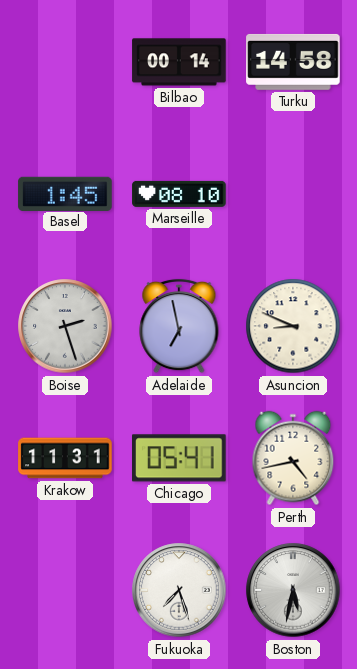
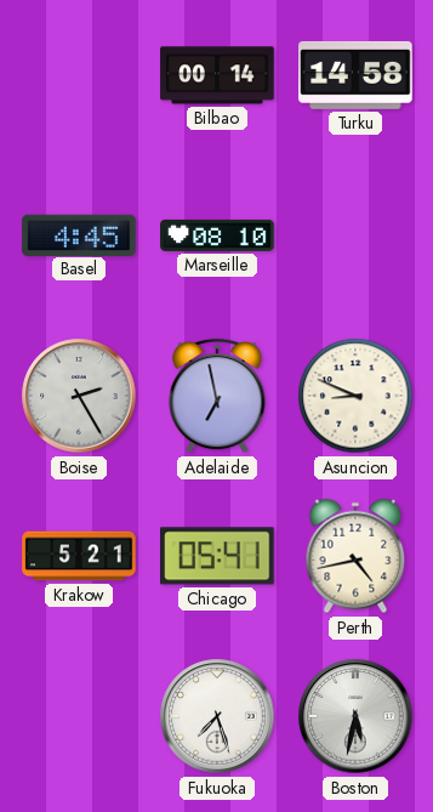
Basel: 1:45 -> 4:45 (79, 234)
Boise: 2:27 -> 2:25 (79, 396)
Krakow: 11:31 -> 5:21 (79, 556)
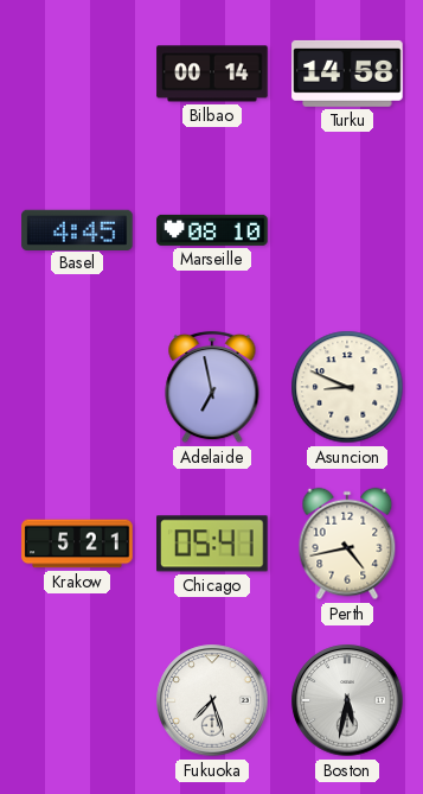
Boise: 2:25 -> none (79, 396)
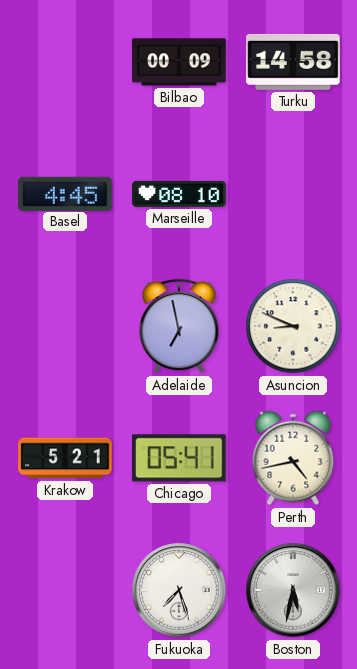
Bilbao: 00:14 -> 00:09 (179, 62)
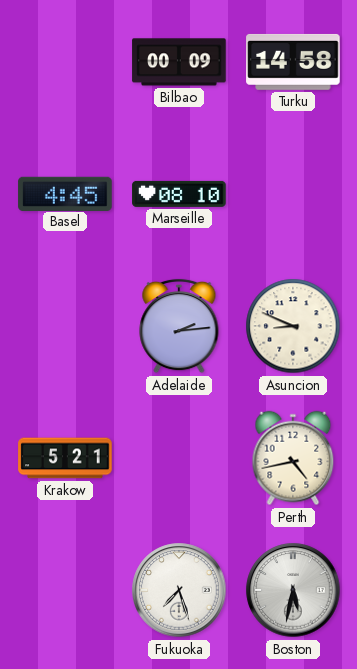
Adelaide: 6:58 -> 2:14 (179, 326)
Chicago: 05:41 -> none (180, 458)
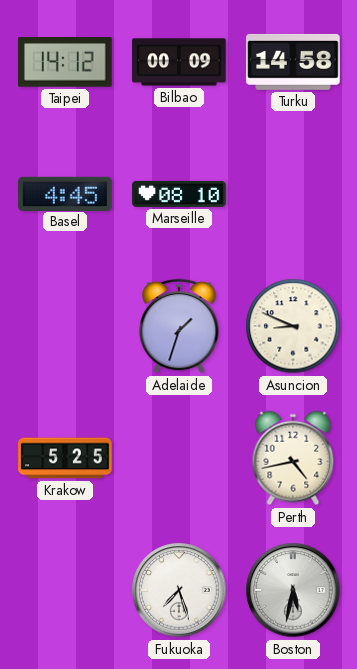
Taipei: none -> 14:12 (65, 62)
Adelaide: 2:14 -> 1:33 (179, 326)
Krakow: 5:21 -> 5:25 (65, 458)
